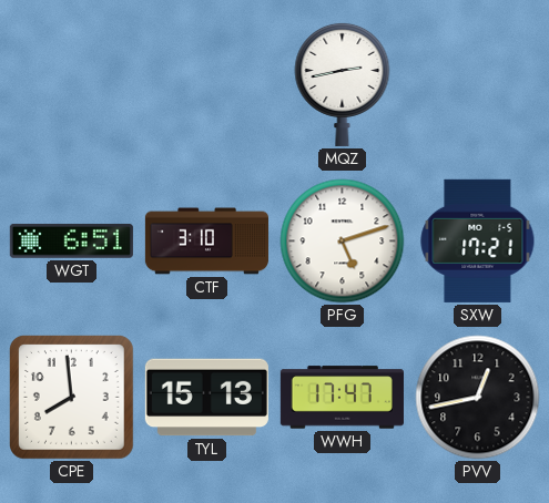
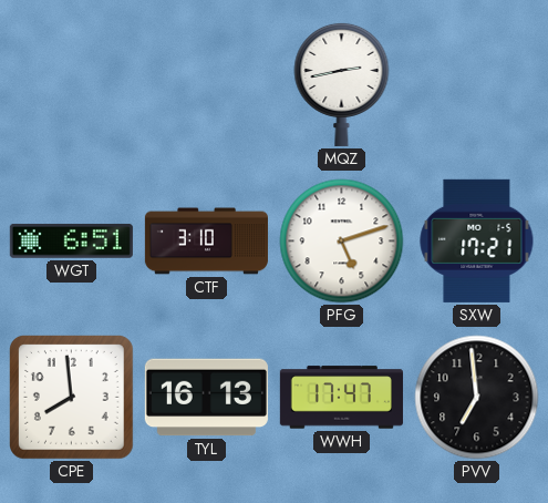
TYL: 15:13 -> 16:13 (206, 398)
PVV: 12:43 -> 6:59 (477, 398)
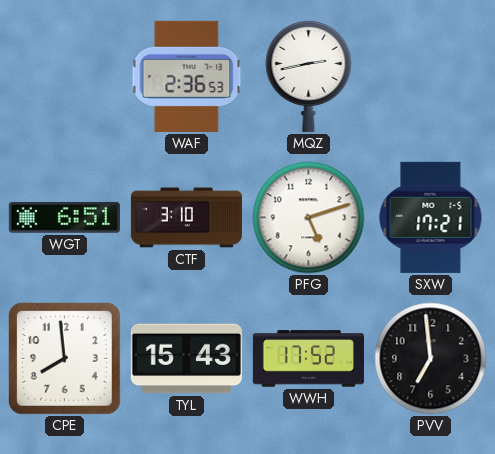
WAF: none -> 2:36 (187, 76)
TYL: 16:13 -> 15:43 (186, 359)
WWH: 17:47 -> 17:52 (308, 359)
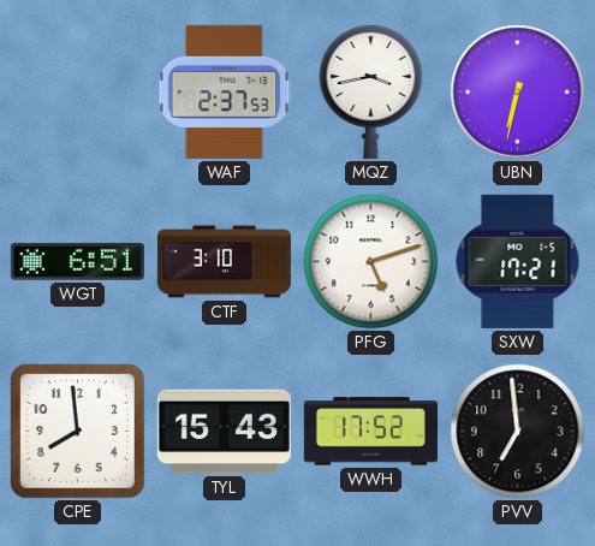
WAF: 2:36 -> 2:37 (225, 91)
MQZ: 2:43 -> 3:43 (371, 91)
UBN: none -> 6:32 (518, 93)
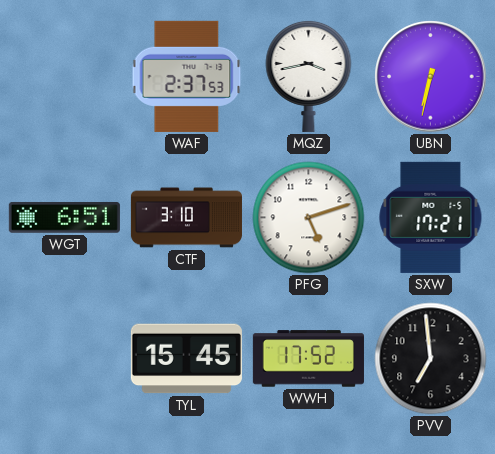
CPE: 7:59 -> none (78, 432)
TYL: 15:43 -> 15:45 (186, 359)
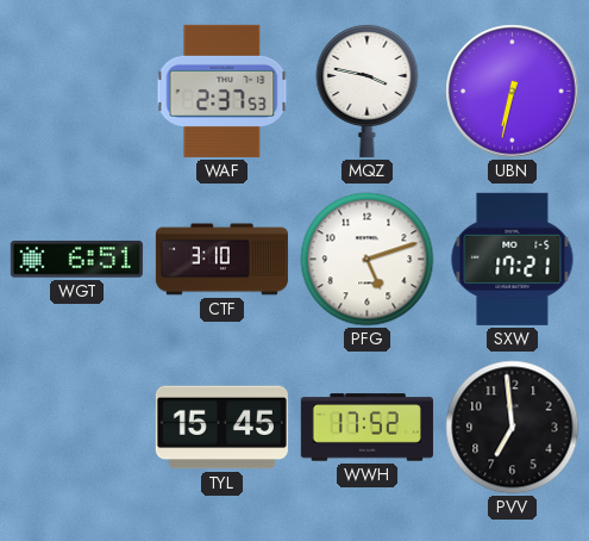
MQZ: 3:43 -> 3:47 (368, 91)
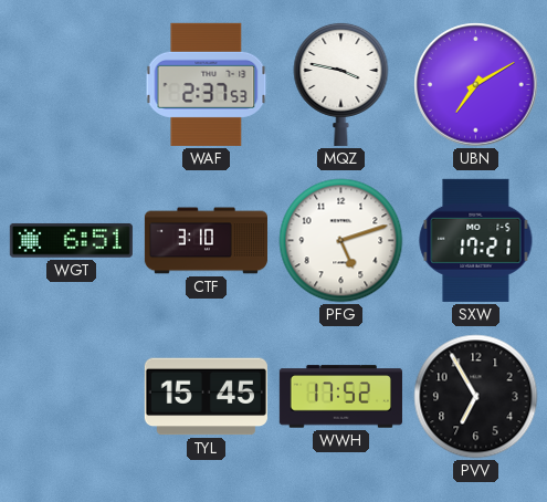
UBN: 6:32 -> 7:10 (476, 85)
PVV: 6:59 -> 6:55 (476, 397)
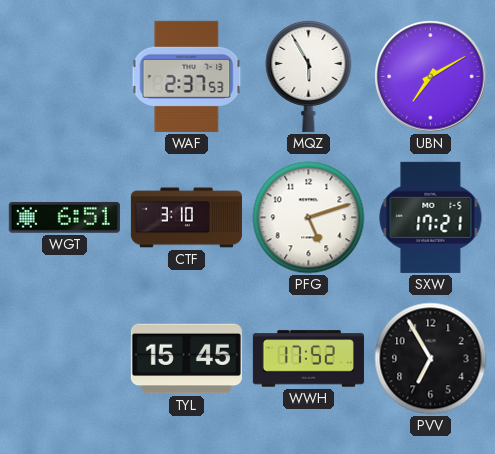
MQZ: 3:47 -> 5:55 (309, 76)
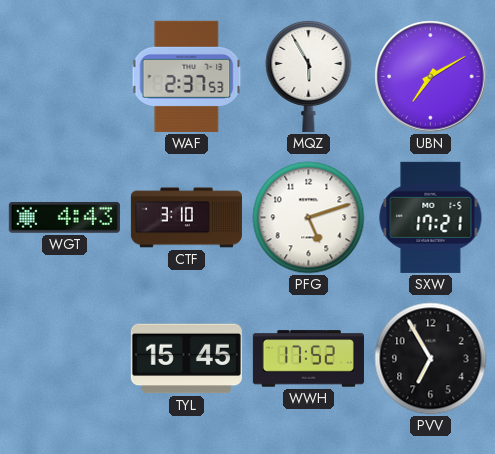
WGT: 6:51 -> 4:43 (64, 217)
